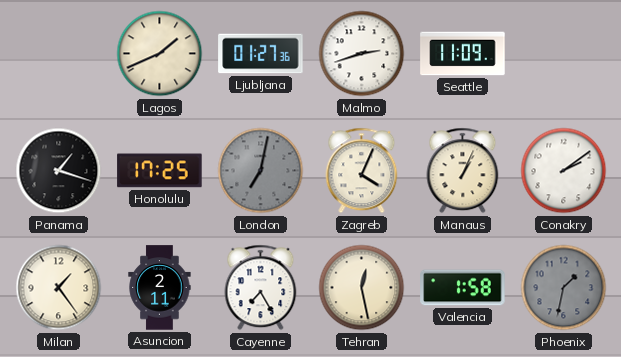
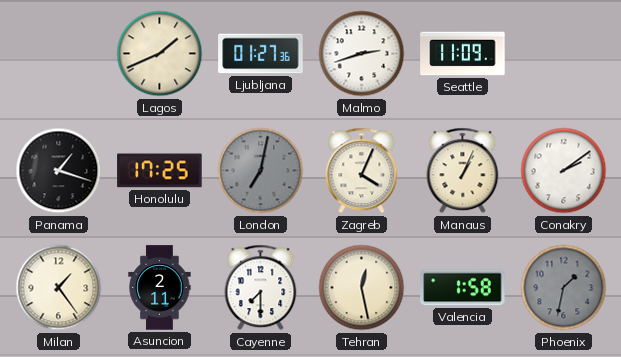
Cayenne: 7:25 -> 7:30 (261, 288)
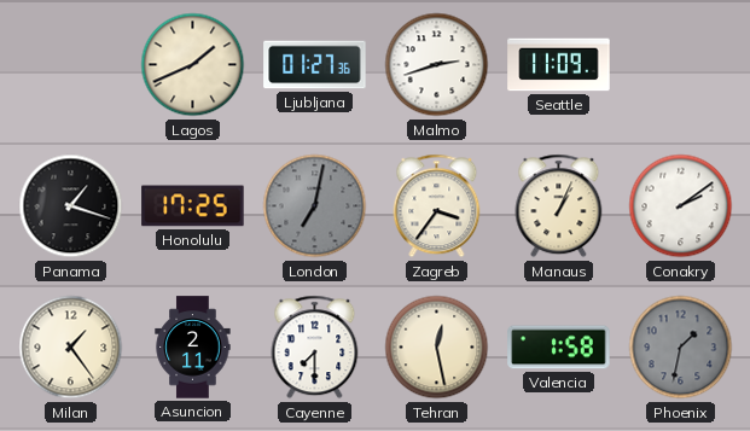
Zagreb: 4:04 -> 3:36 (437, 206)
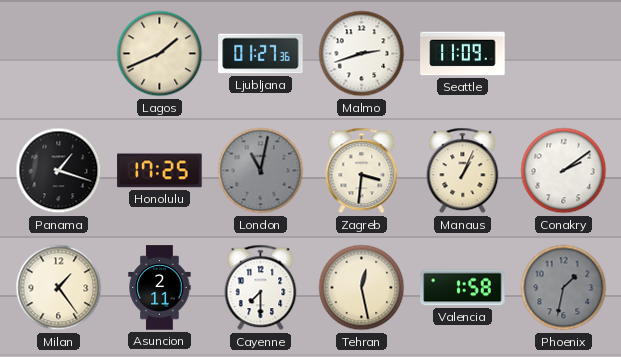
London: 7:02 -> 11:02 (261, 171)
Zagreb: 3:36 -> 3:31 (362, 171)
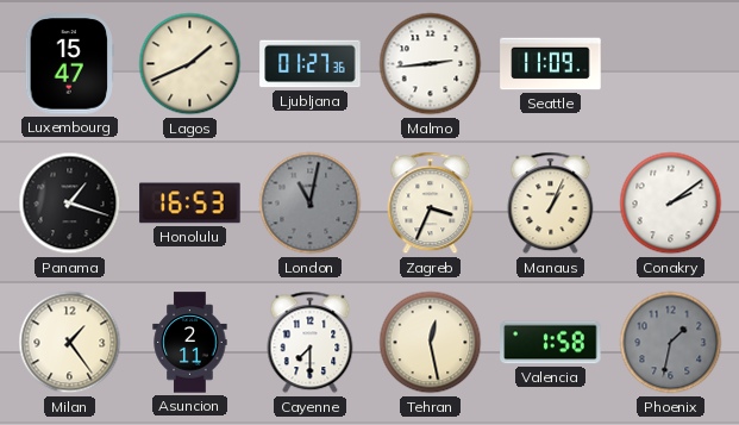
Luxembourg: none -> 15:47 (70, 64)
Malmo: 2:42 -> 2:44 (431, 64)
Honolulu: 17:25 -> 16:53 (190, 204)
Zagreb: 3:31 -> 3:34 (431, 204)
